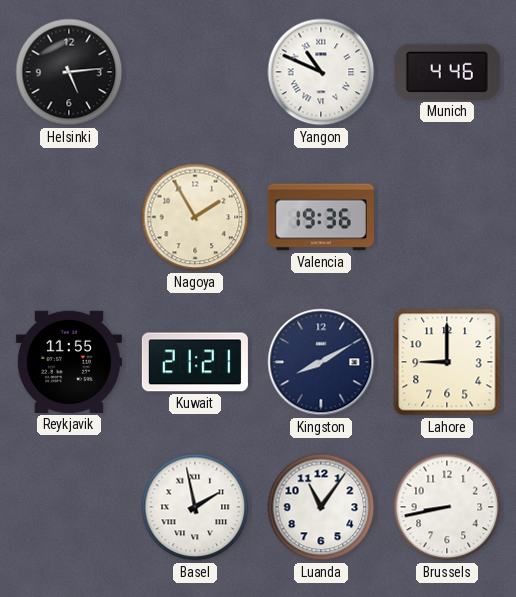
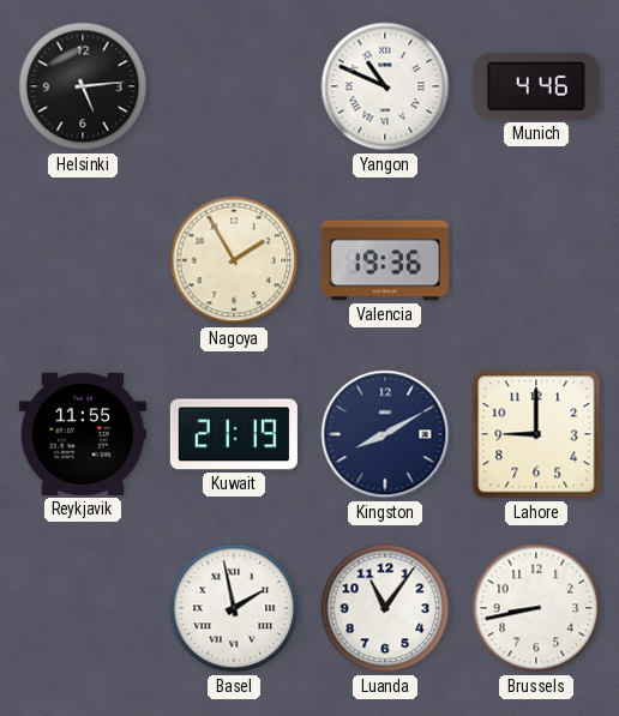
Kuwait: 21:21 -> 21:19 (234, 434)
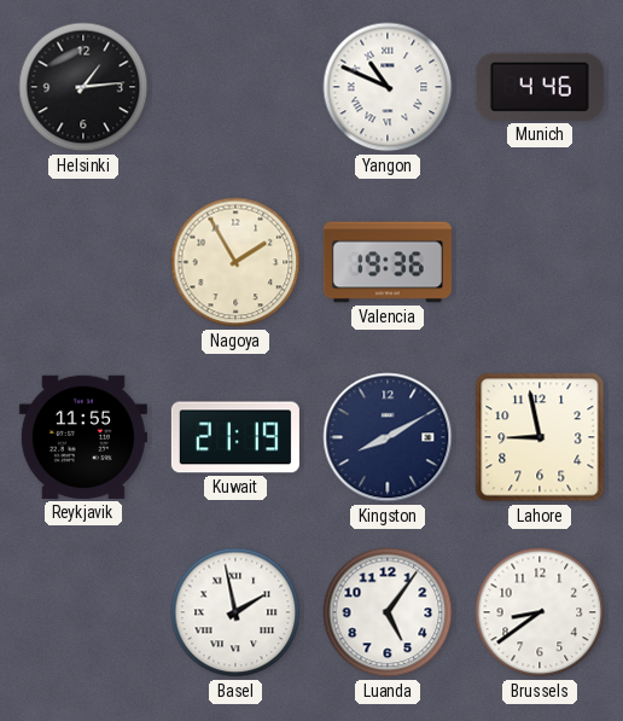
Helsinki: 5:14 -> 1:14 (83, 87)
Lahore: 9:00 -> 8:58 (540, 437)
Luanda: 11:06 -> 5:06 (388, 612)
Brussels: 8:43 -> 8:39 (540, 612)
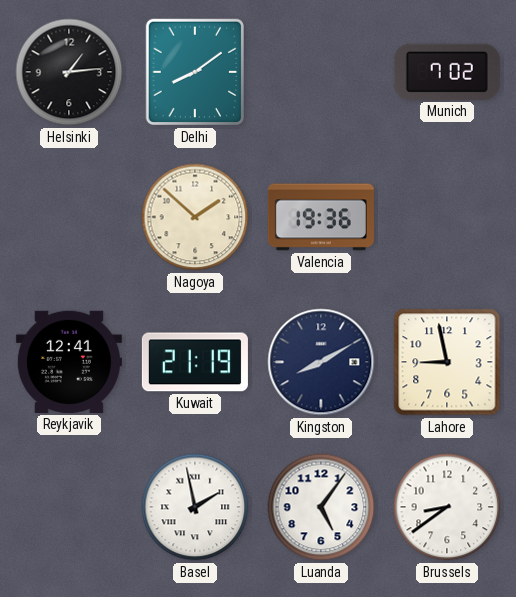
Delhi: none -> 8:09 (194, 72)
Yangon: 10:49 -> none (388, 87)
Munich: 4:46 -> 7:02 (447, 72)
Nagoya: 1:55 -> 1:52 (195, 217)
Reykjavik: 11:55 -> 12:41 (69, 362)
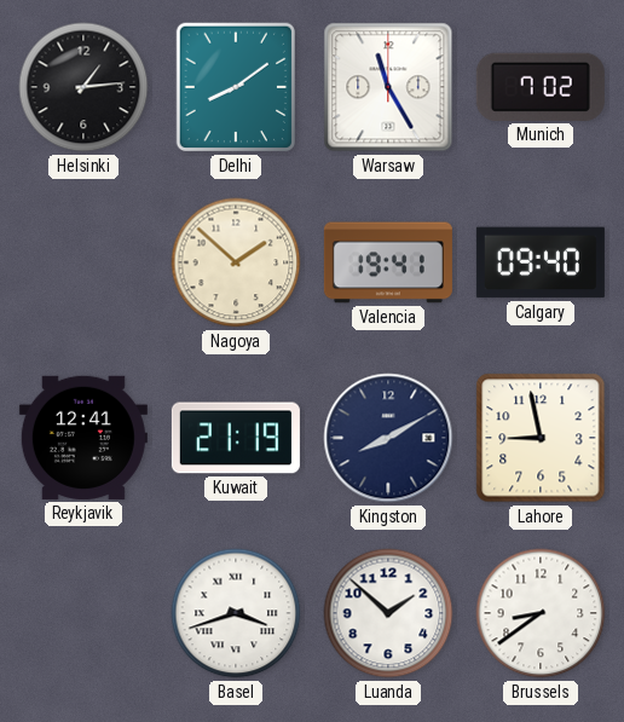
Warsaw: none -> 11:25 (388, 87)
Valencia: 19:36 -> 19:41 (388, 262)
Calgary: none -> 09:40 (541, 262)
Basel: 1:58 -> 3:42 (236, 613)
Luanda: 5:06 -> 1:52 (388, 613)
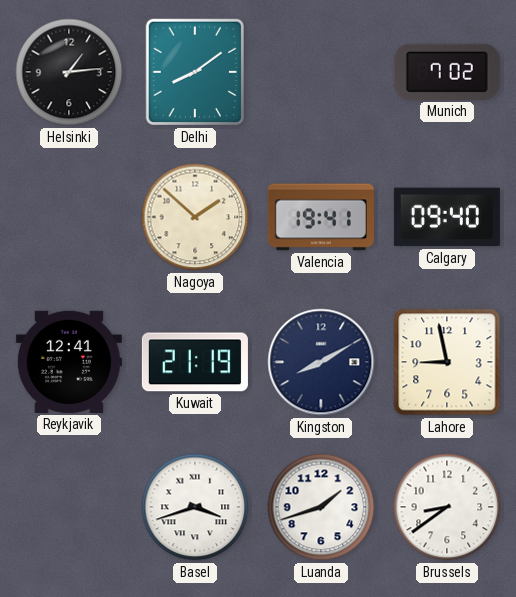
Warsaw: 11:25 -> none (388, 87)
Luanda: 1:52 -> 1:42 (321, 507)
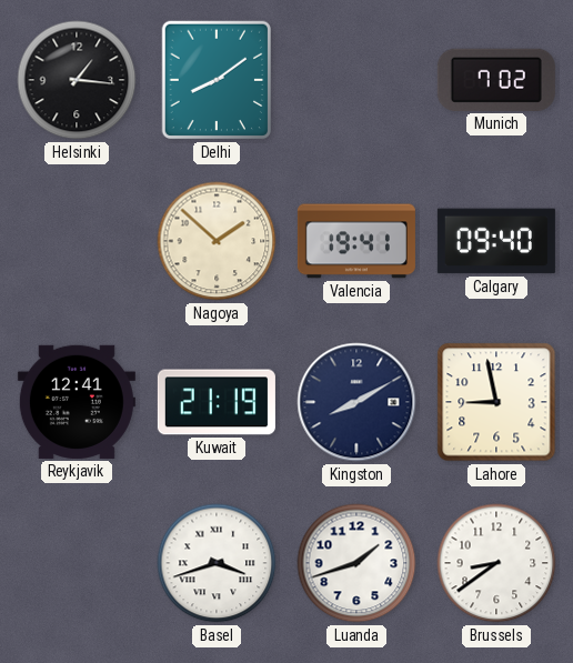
Helsinki: 1:14 -> 1:16 (77, 80)
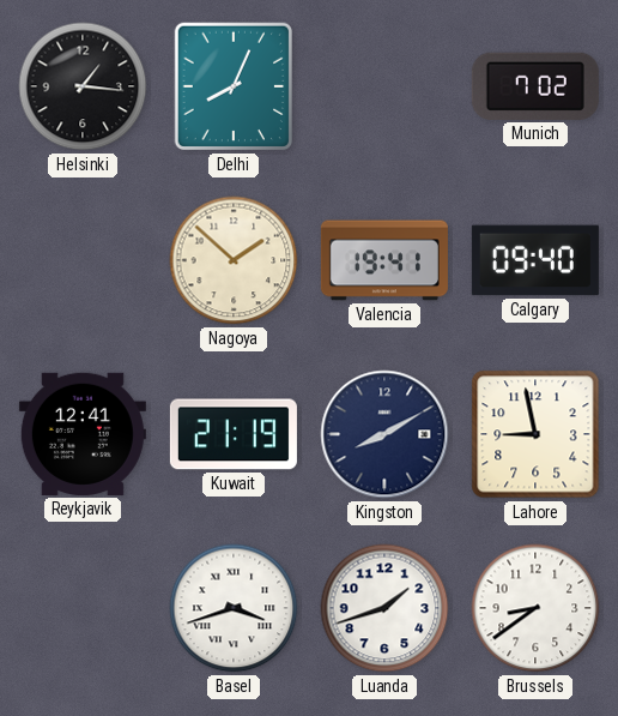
Delhi: 8:09 -> 8:04 (232, 86)
